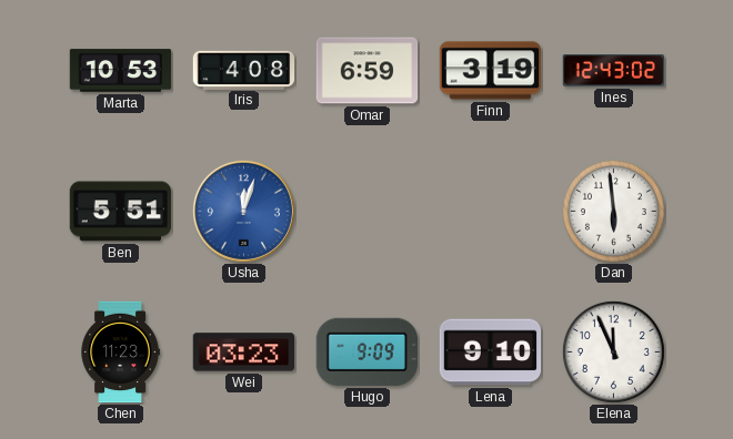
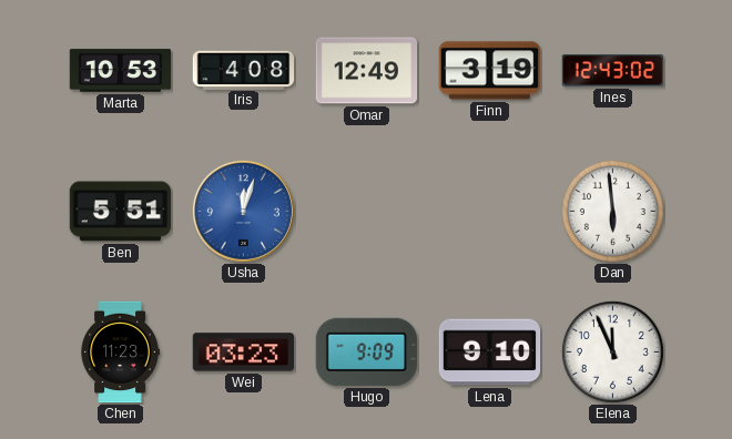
Omar: 6:59 -> 12:49 (367, 71)
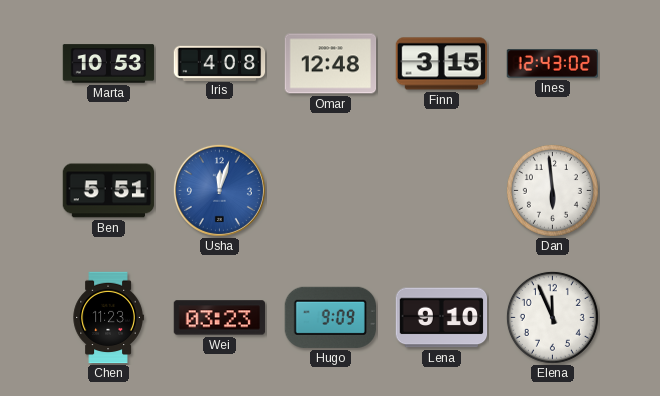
Omar: 12:49 -> 12:48 (331, 64)
Finn: 3:19 -> 3:15 (442, 64)
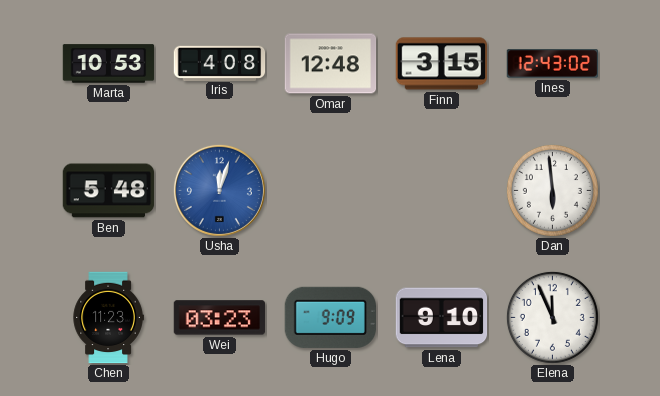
Ben: 5:51 -> 5:48 (109, 191)
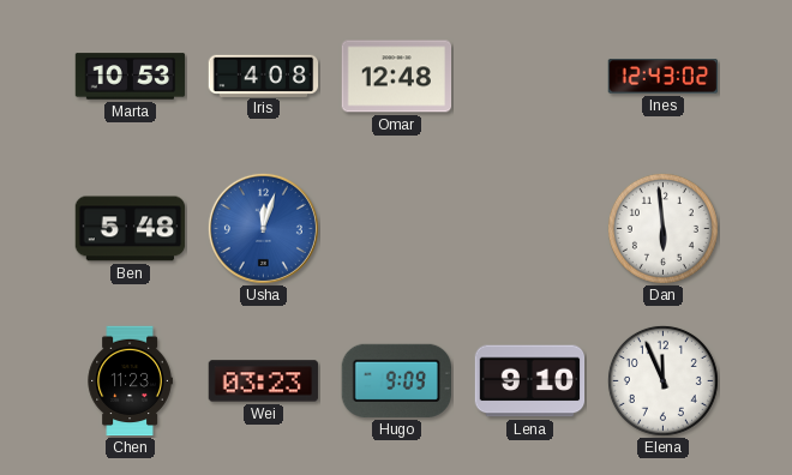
Finn: 3:15 -> none (442, 64)
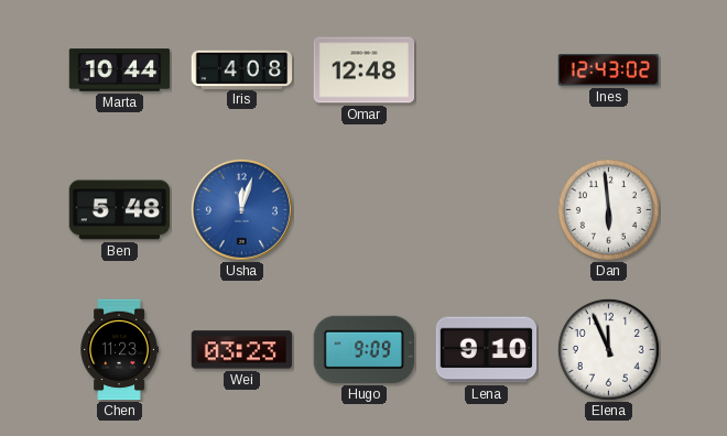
Marta: 10:53 -> 10:44 (120, 70)
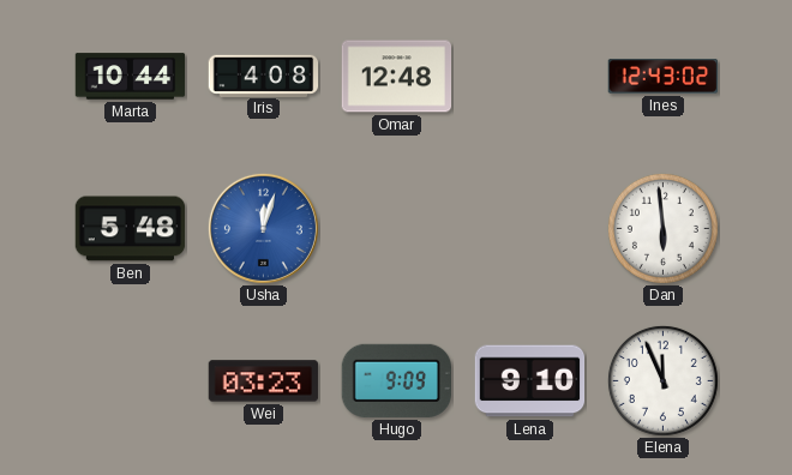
Chen: 11:23 -> none (119, 350)
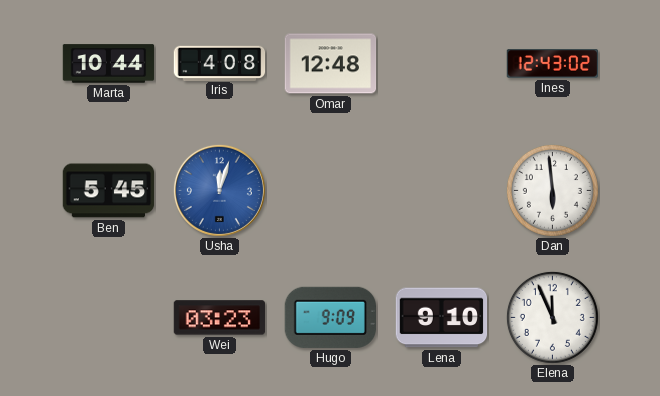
Ben: 5:48 -> 5:45 (109, 191)
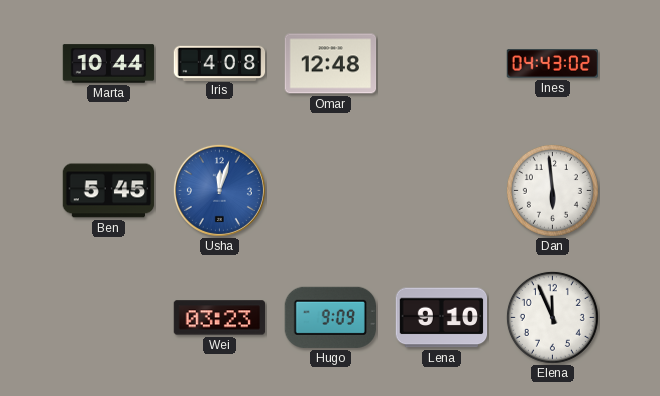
Ines: 12:43 -> 04:43 (553, 64)
